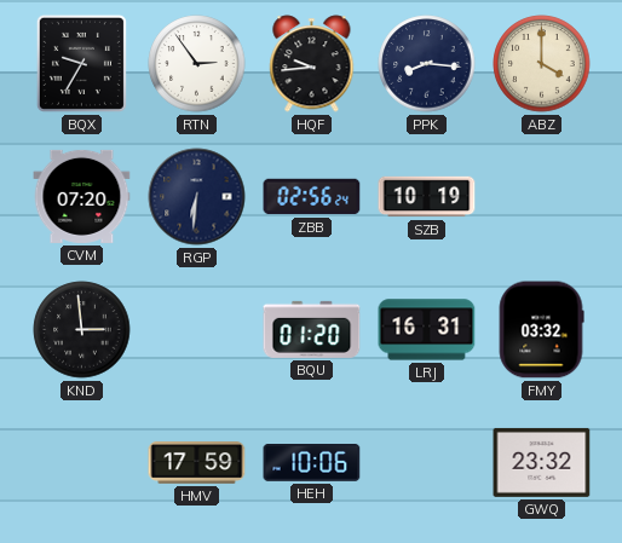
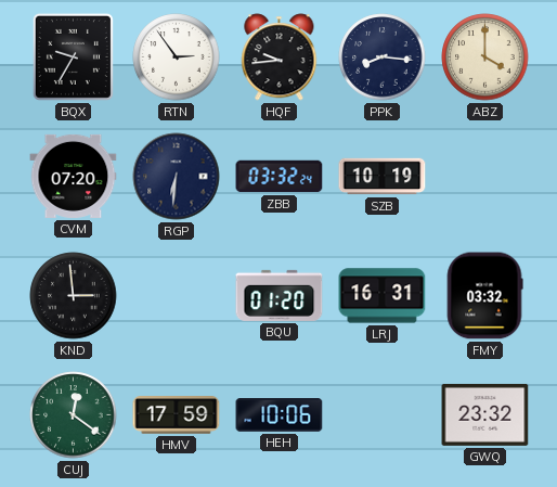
ZBB: 02:56 -> 03:32 (280, 177)
CUJ: none -> 12:21 (74, 415)
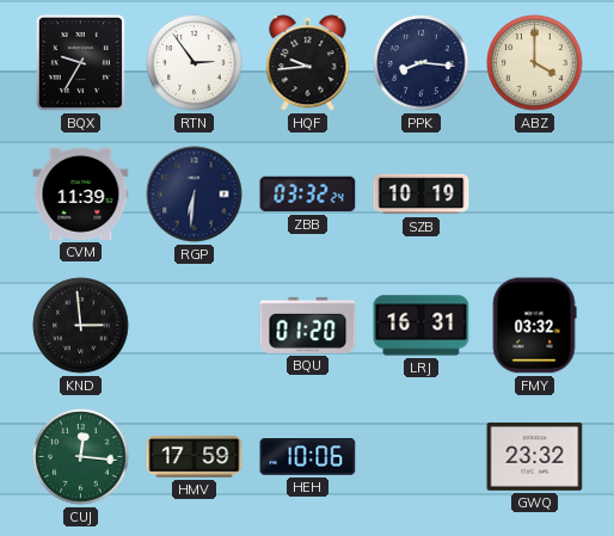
CVM: 07:20 -> 11:39 (81, 193)
CUJ: 12:21 -> 12:16 (81, 457)
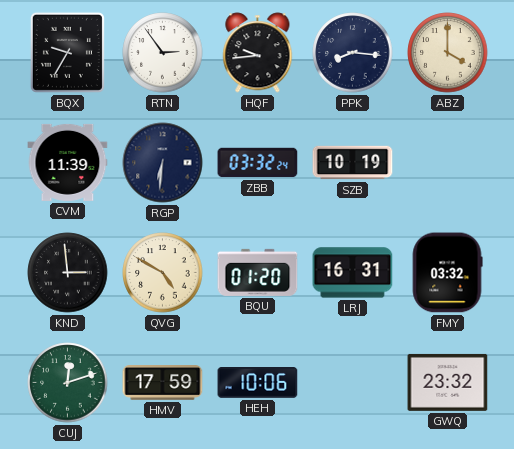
QVG: none -> 4:50 (163, 273)
CUJ: 12:16 -> 12:12 (68, 383)
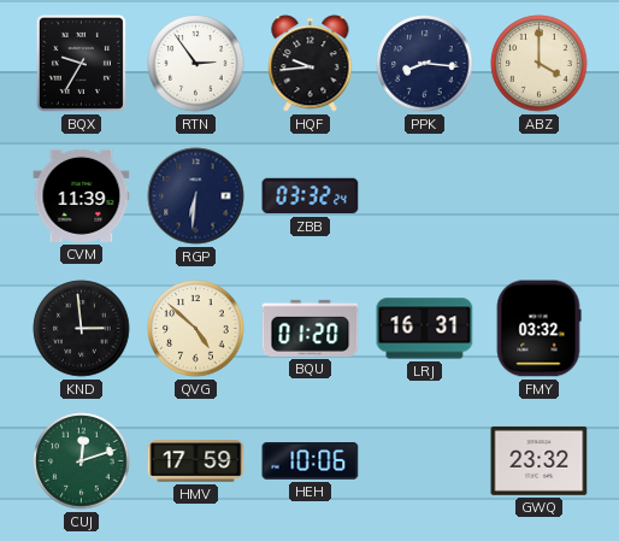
SZB: 10:19 -> none (353, 163)
QVG: 4:50 -> 4:52 (196, 329)
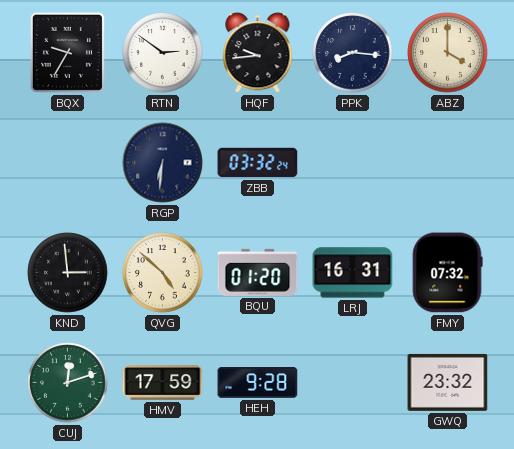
RTN: 2:54 -> 2:51 (163, 53)
CVM: 11:39 -> none (82, 195)
FMY: 03:32 -> 07:32 (447, 273)
HEH: 10:06 -> 9:28 (258, 383)
